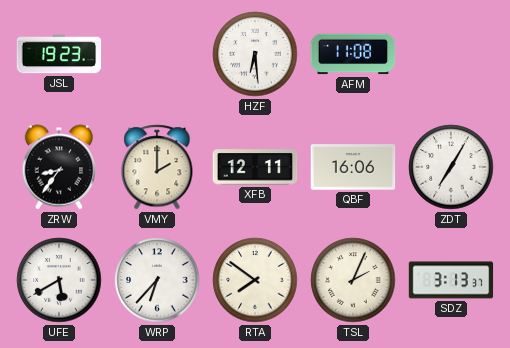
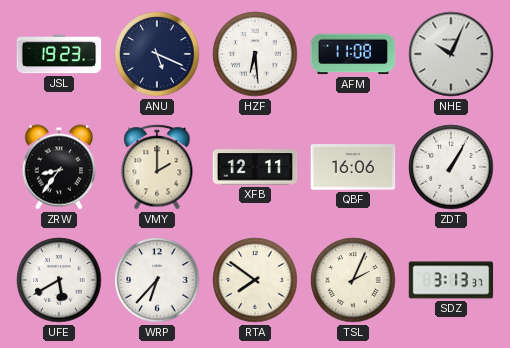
ANU: none -> 5:19 (157, 54)
NHE: none -> 10:04 (451, 54)
ZDT: 7:05 -> 1:05 (451, 167)
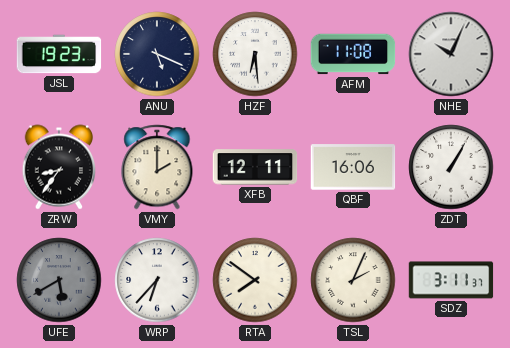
UFE dial: white -> grey (59, 280)
SDZ: 3:13 -> 3:11 (451, 280)
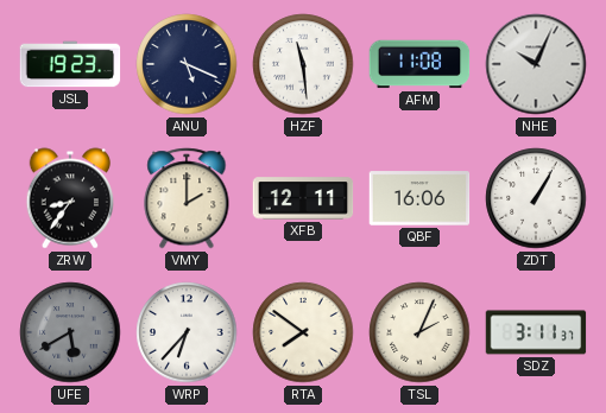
HZF: 6:29 -> 11:29 (303, 64)
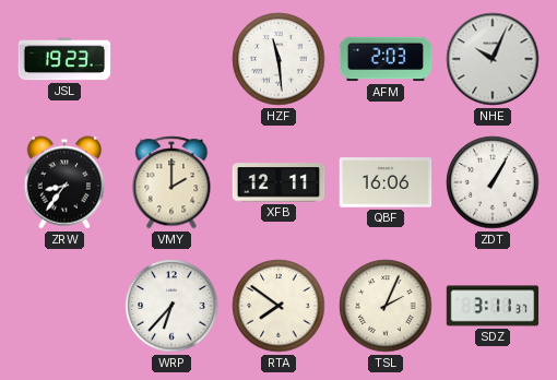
ANU: 5:19 -> none (187, 64)
AFM: 11:08 -> 2:03 (386, 59)
UFE: 5:40 -> none (70, 332)
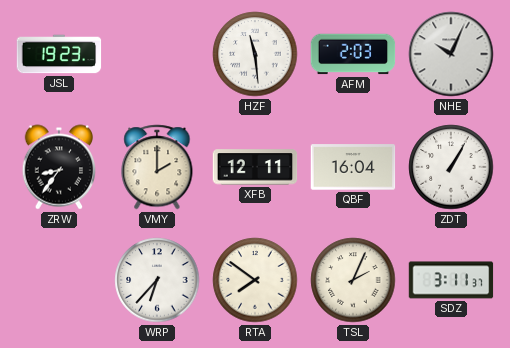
QBF: 16:06 -> 16:04 (353, 167)
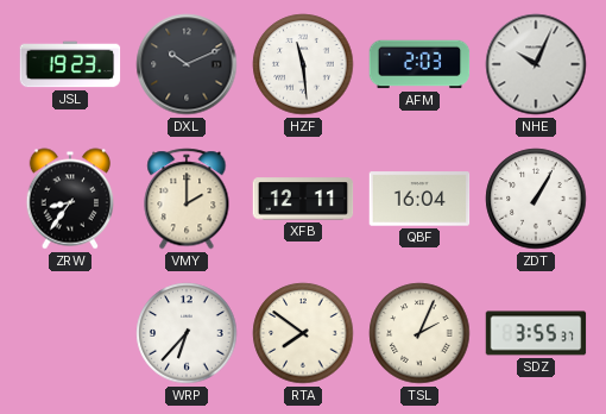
DXL: none -> 10:11 (187, 64)
SDZ: 3:11 -> 3:55 (536, 333)
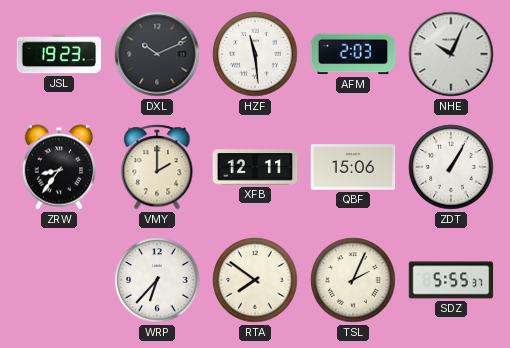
QBF: 16:04 -> 15:06 (353, 167)
SDZ: 3:55 -> 5:55 (451, 280)
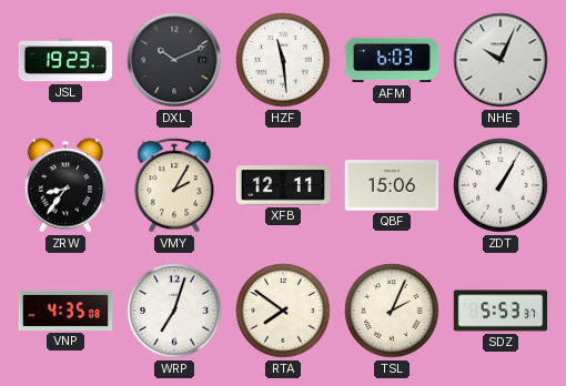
AFM: 2:03 -> 6:03 (392, 60)
VMY: 2:00 -> 2:05 (174, 185)
VNP: none -> 4:35 (65, 311)
WRP: 6:37 -> 7:03 (174, 311)
SDZ: 5:55 -> 5:53 (501, 311)
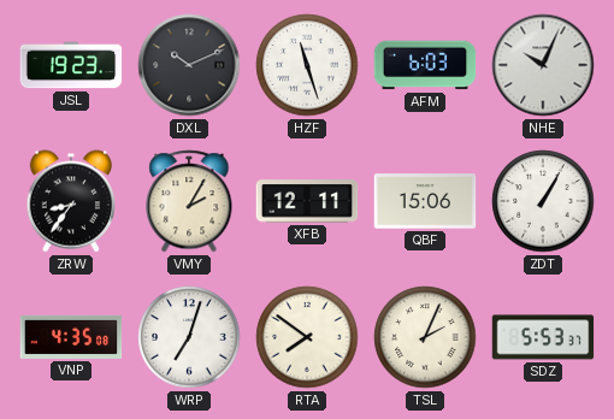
HZF: 11:29 -> 11:27 (307, 65)
